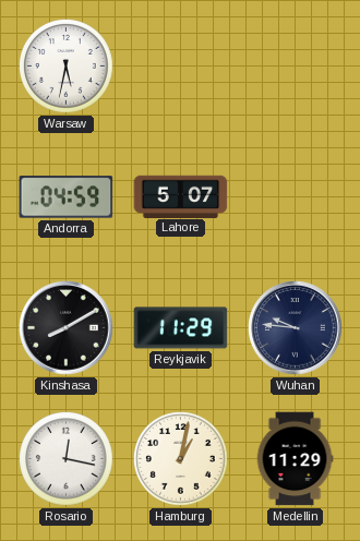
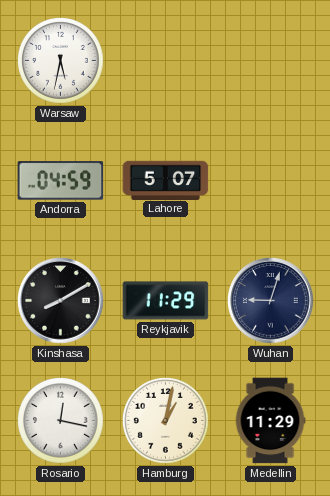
Wuhan: 9:46 -> 9:03 (271, 301)
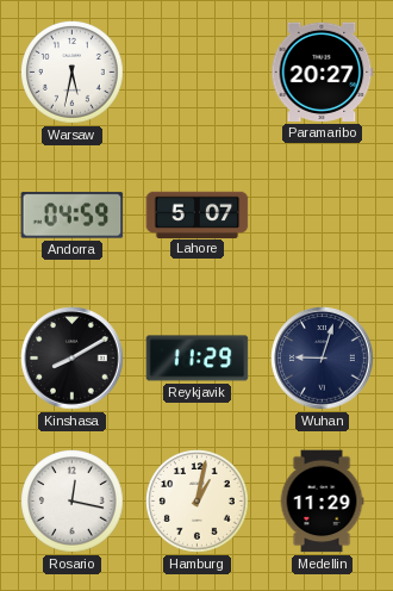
Paramaribo: none -> 20:27 (323, 71)
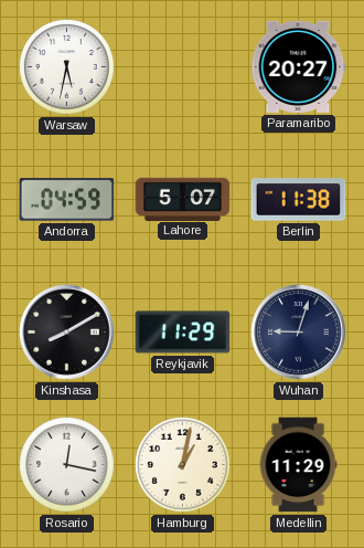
Berlin: none -> 11:38 (299, 200)
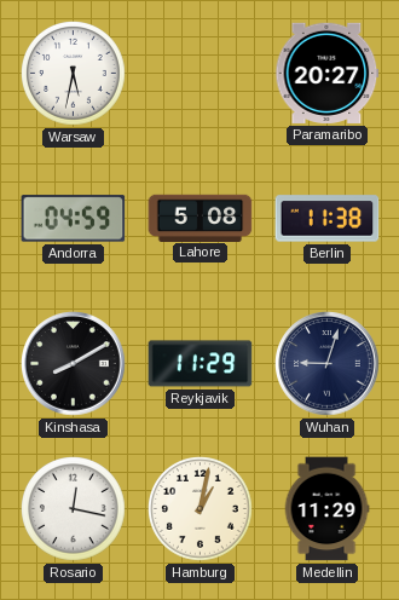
Lahore: 5:07 -> 5:08 (201, 218)
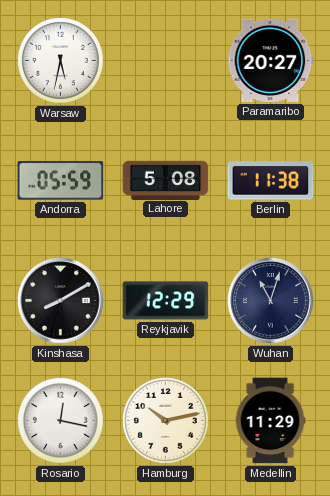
Andorra: 04:59 -> 05:59 (61, 181)
Reykjavik: 11:29 -> 12:29 (166, 301)
Wuhan: 9:03 -> 11:03 (271, 301)
Hamburg: 1:02 -> 10:13 (166, 421)
